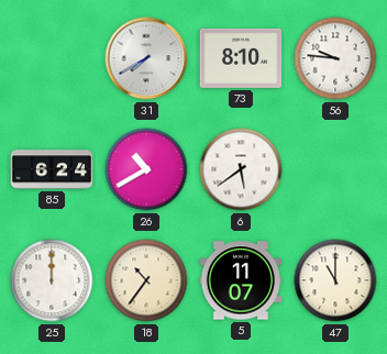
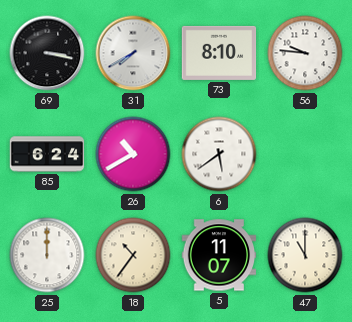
69: none -> 3:17 (47, 53)
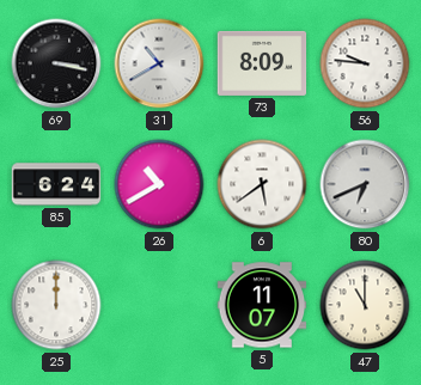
31: 7:40 -> 10:40 (159, 63)
73: 8:10 -> 8:09 (262, 63)
80: none -> 6:41 (365, 184)
18: 10:36 -> none (133, 255)
